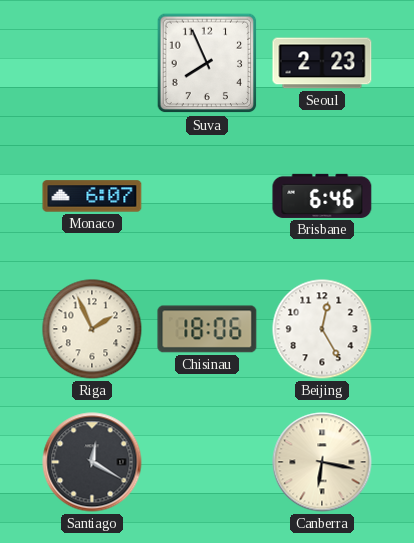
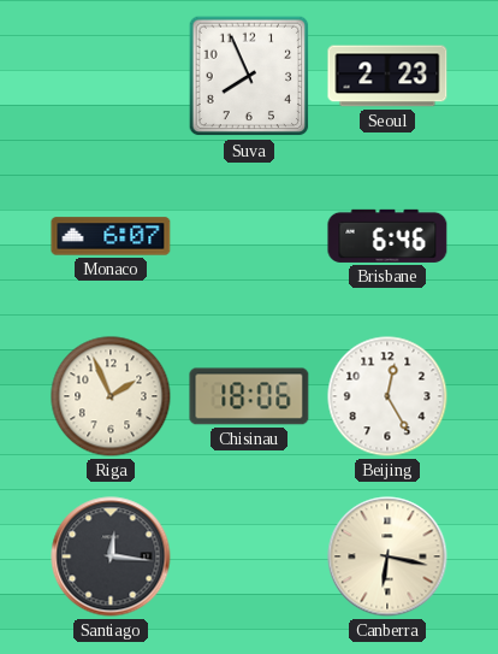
Santiago: 12:20 -> 12:16 (111, 556)
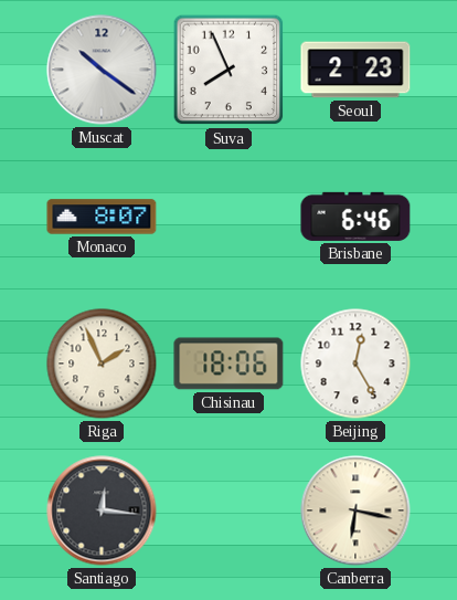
Muscat: none -> 10:21 (102, 70)
Monaco: 6:07 -> 8:07 (102, 217)
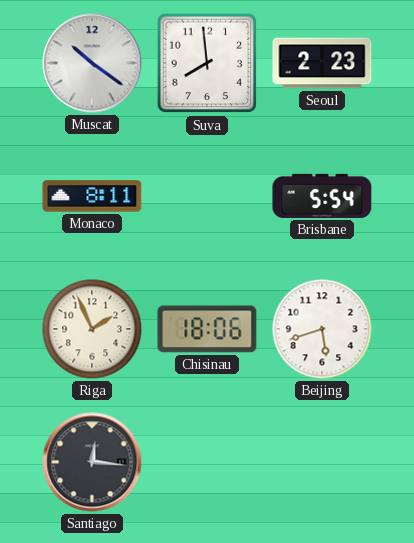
Suva: 7:56 -> 7:59 (207, 63)
Monaco: 8:07 -> 8:11 (92, 196)
Brisbane: 6:46 -> 5:54 (322, 196)
Beijing: 12:25 -> 5:42 (322, 329)
Canberra: 6:17 -> none (355, 510)
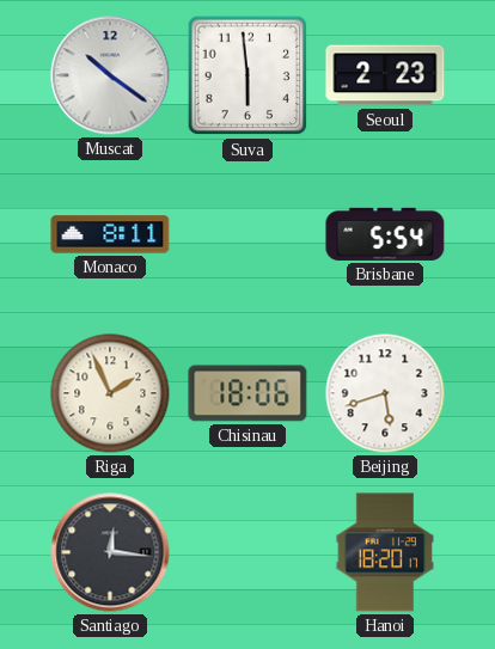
Suva: 7:59 -> 5:59 (247, 75)
Hanoi: none -> 18:20 (385, 552)
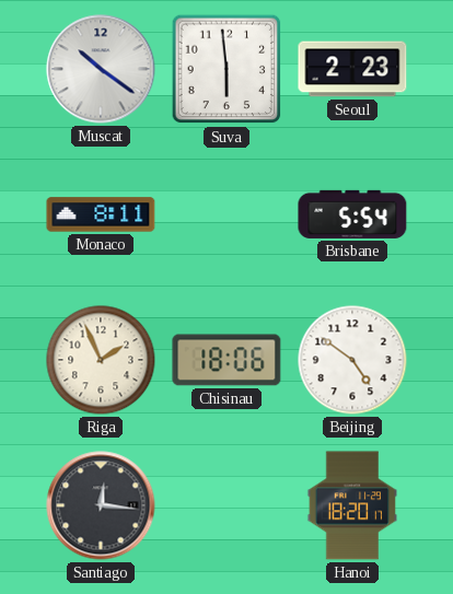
Beijing: 5:42 -> 4:51 (352, 360)
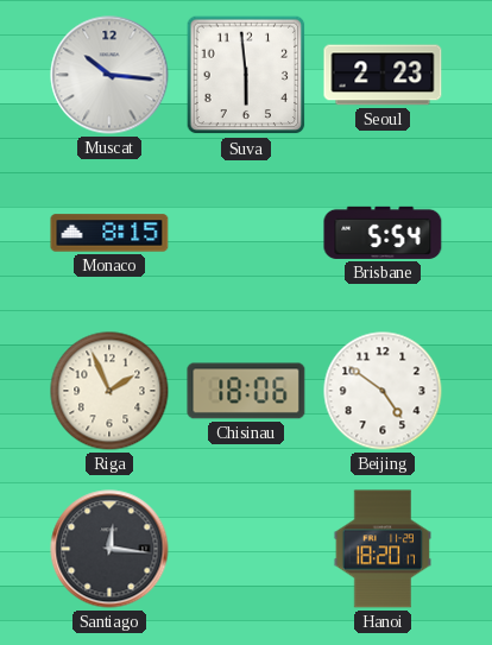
Muscat: 10:21 -> 10:16 (109, 75)
Monaco: 8:11 -> 8:15 (109, 233)
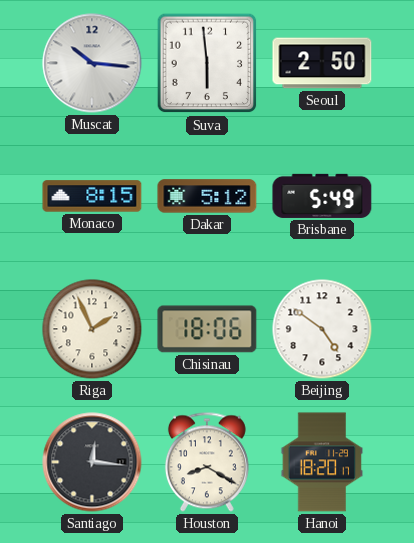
Seoul: 2:23 -> 2:50 (322, 63)
Dakar: none -> 5:12 (207, 196)
Brisbane: 5:54 -> 5:49 (322, 196)
Houston: none -> 8:20 (207, 462)
